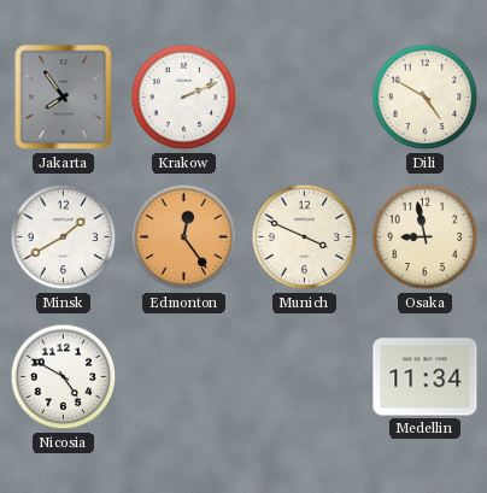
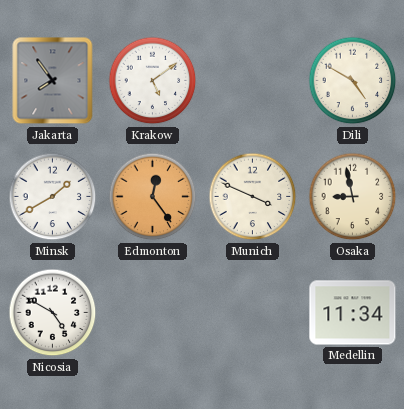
Krakow: 2:11 -> 5:09 (153, 81)
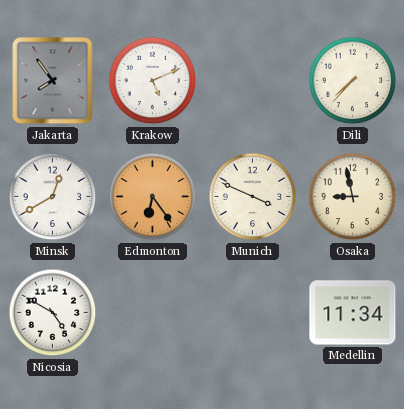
Krakow: 5:09 -> 5:11 (153, 81)
Dili: 4:50 -> 7:37 (353, 81)
Minsk: 1:40 -> 12:40 (53, 197)
Edmonton: 12:24 -> 6:24 (153, 197)
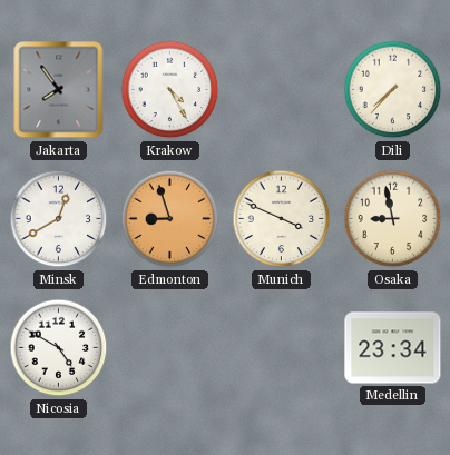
Krakow: 5:11 -> 4:25 (170, 90)
Edmonton: 6:24 -> 8:57 (170, 219)
Medellin: 11:34 -> 23:34 (393, 348)
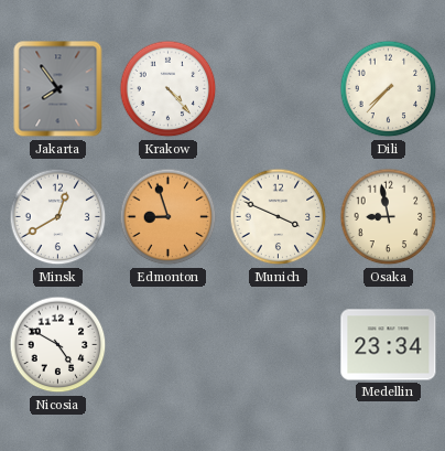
Krakow: 4:25 -> 4:23 (169, 89)
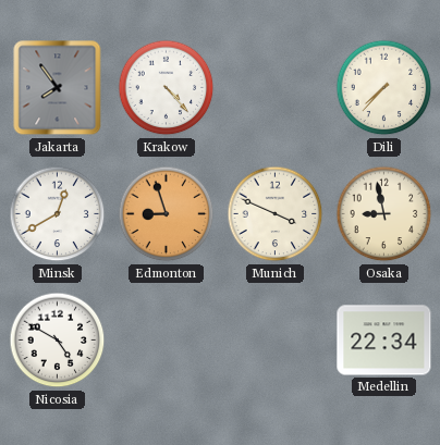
Medellin: 23:34 -> 22:34 (384, 341)
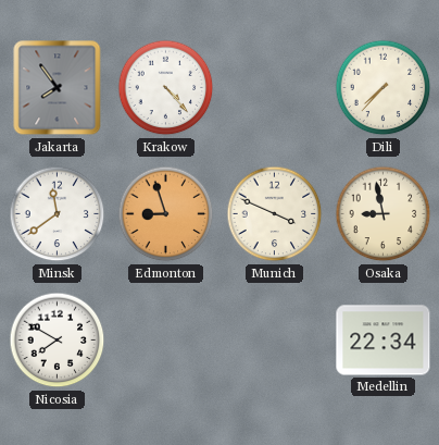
Minsk: 12:40 -> 11:39 (58, 214)
Nicosia: 4:50 -> 7:50 (58, 341)
